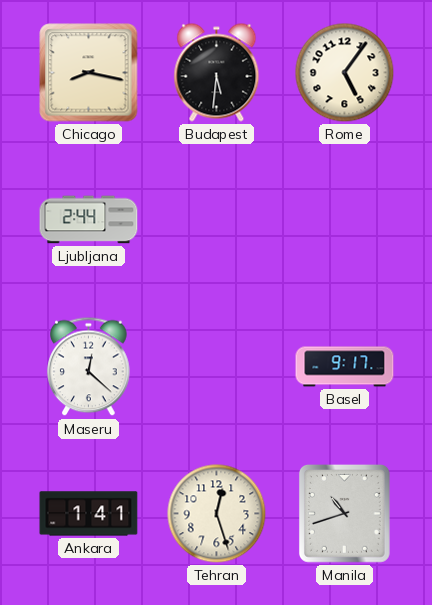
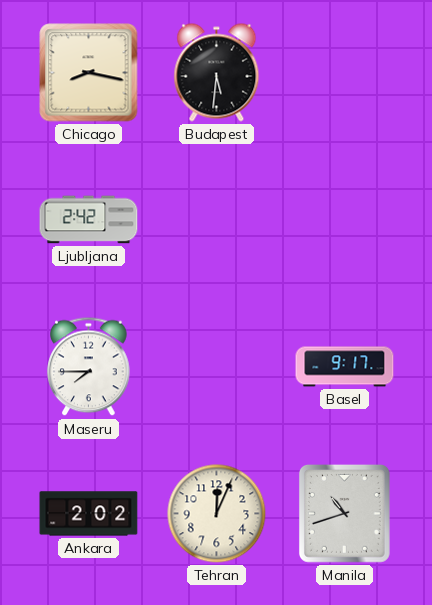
Rome: 5:06 -> none (345, 73)
Ljubljana: 2:44 -> 2:42 (89, 220)
Maseru: 12:22 -> 7:45 (89, 367)
Ankara: 1:41 -> 2:02 (89, 514)
Tehran: 12:27 -> 12:04 (217, 514)
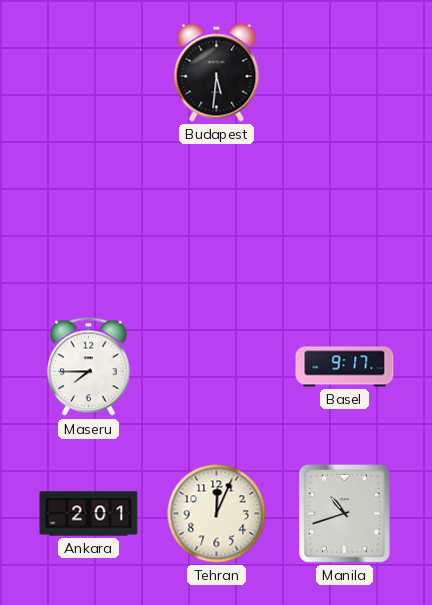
Chicago: 8:17 -> none (89, 73)
Ljubljana: 2:42 -> none (89, 220)
Ankara: 2:02 -> 2:01 (89, 514)
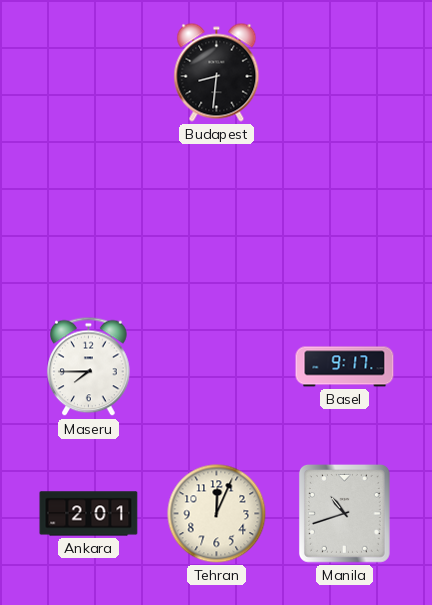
Budapest: 5:31 -> 8:31 (217, 73)
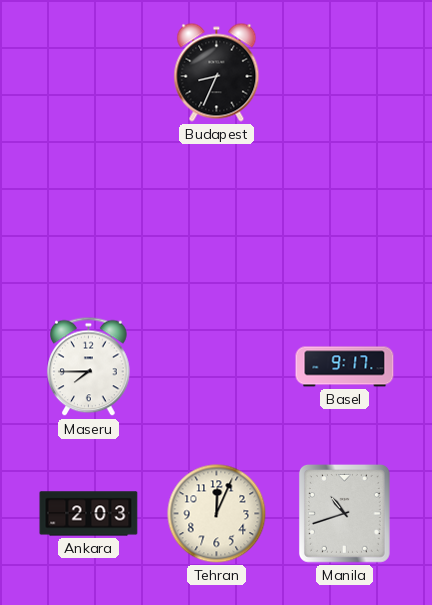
Budapest: 8:31 -> 8:34 (217, 73)
Ankara: 2:01 -> 2:03 (89, 514)
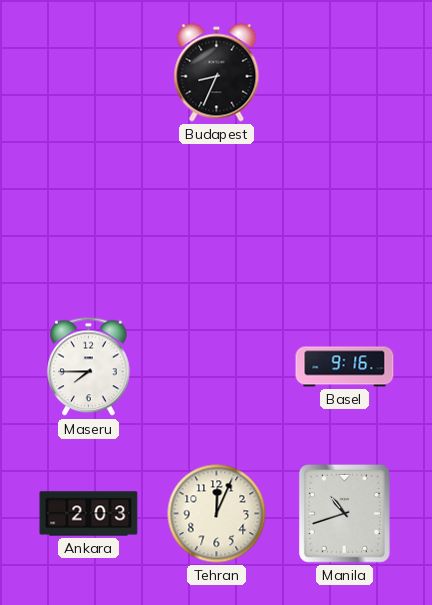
Basel: 9:17 -> 9:16 (345, 367)
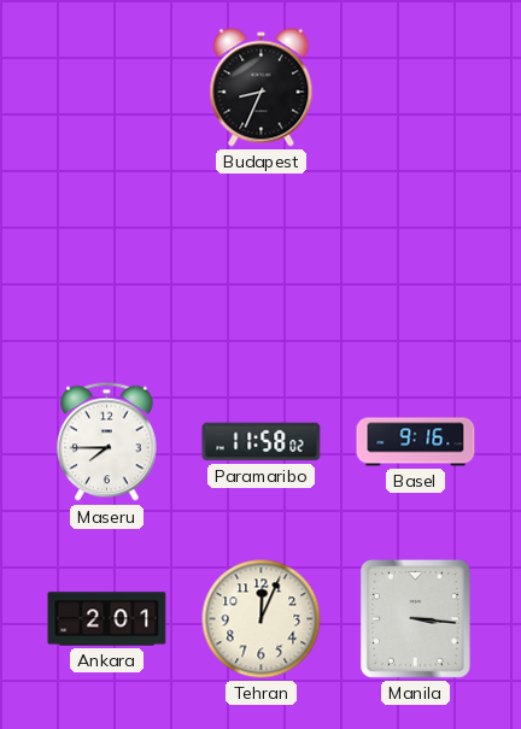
Paramaribo: none -> 11:58 (262, 442)
Ankara: 2:03 -> 2:01 (107, 619)
Manila: 10:42 -> 3:16 (415, 619)
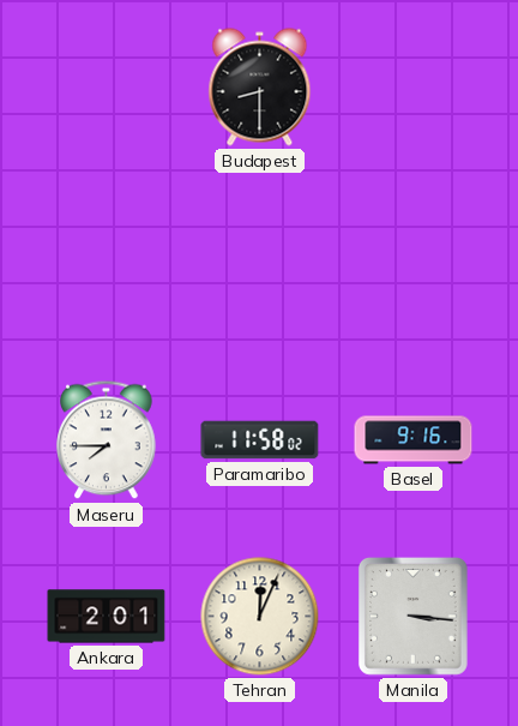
Budapest: 8:34 -> 8:30 (260, 88)
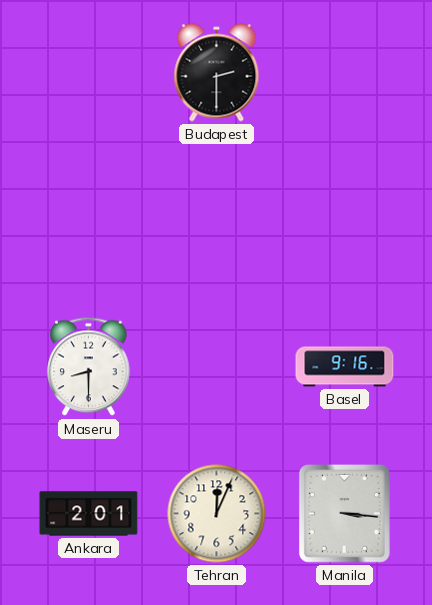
Budapest: 8:30 -> 2:30 (217, 73)
Maseru: 7:45 -> 8:30 (89, 367)
Paramaribo: 11:58 -> none (260, 440)
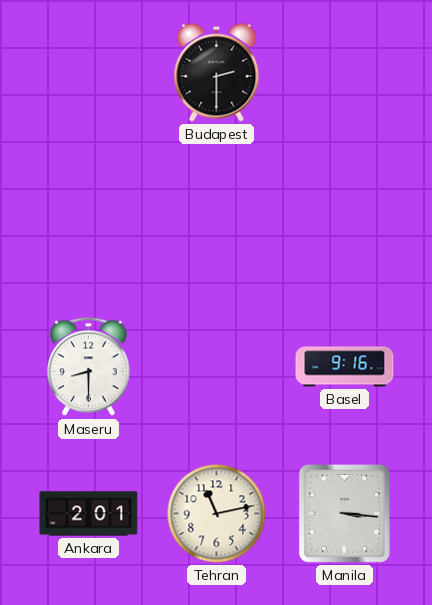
Tehran: 12:04 -> 11:13 (217, 514)
